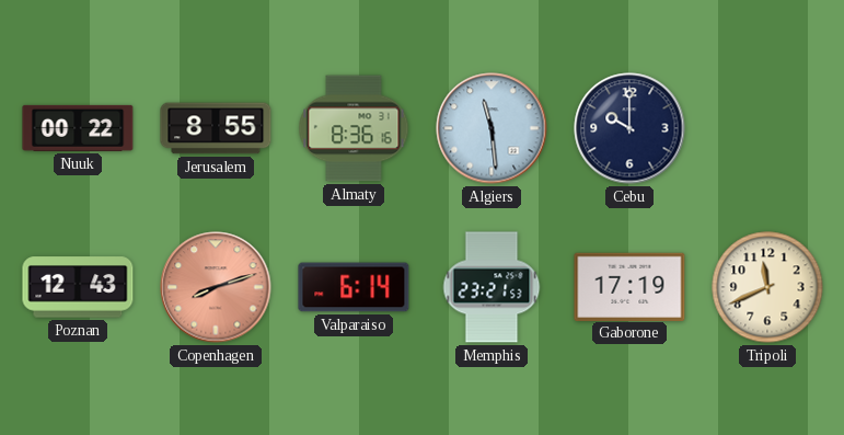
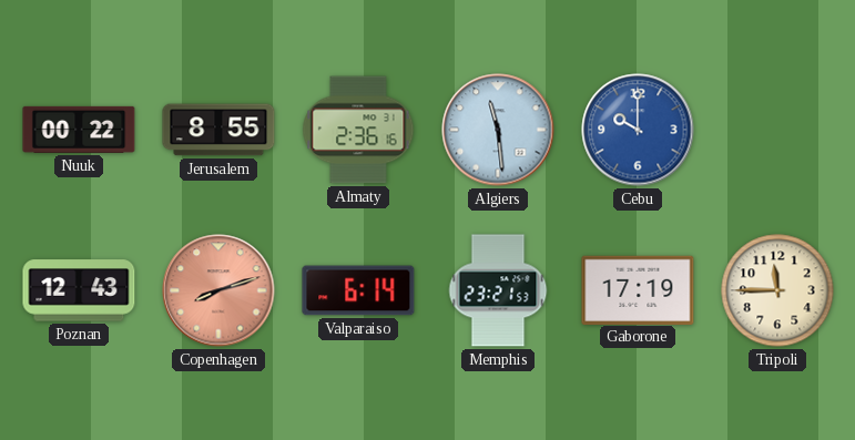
Almaty: 8:36 -> 2:36 (358, 130)
Cebu dial: navy -> blue (638, 130)
Tripoli: 11:41 -> 11:45 (777, 290)
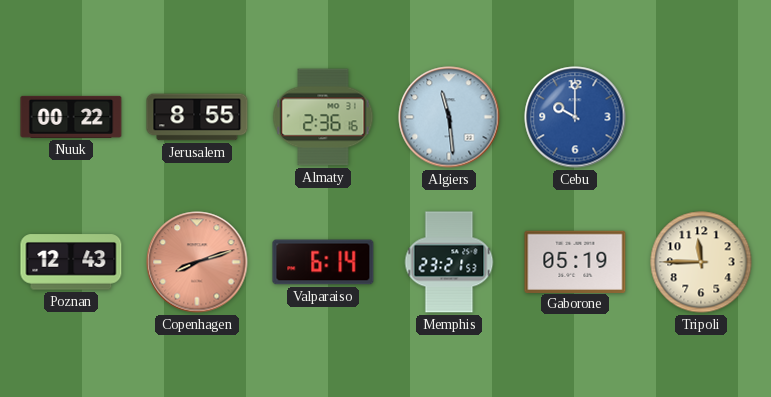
Gaborone: 17:19 -> 05:19 (575, 261)
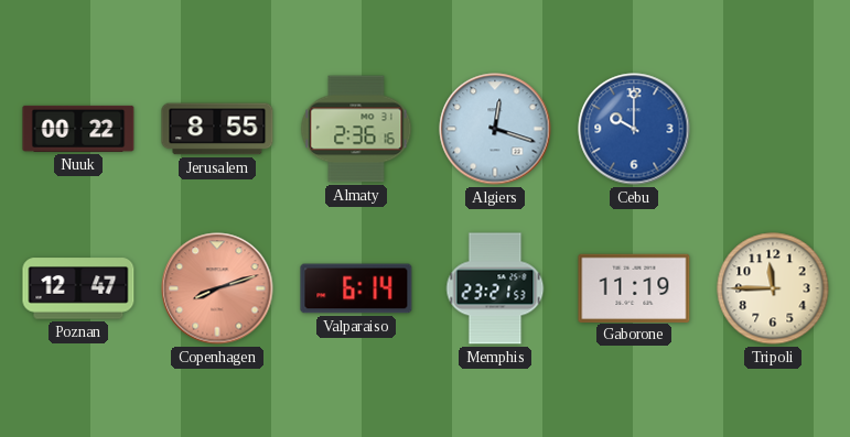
Algiers: 11:29 -> 12:18 (495, 129)
Poznan: 12:43 -> 12:47 (78, 288)
Gaborone: 05:19 -> 11:19 (634, 287)
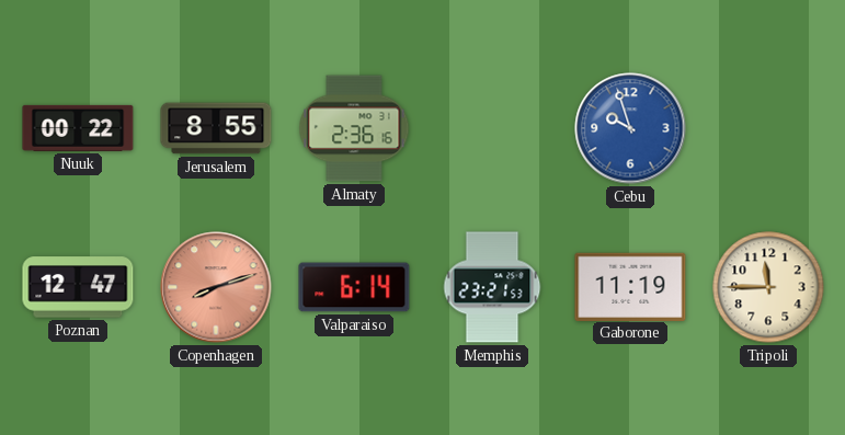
Algiers: 12:18 -> none (495, 129)
Cebu: 10:00 -> 9:57 (630, 128)
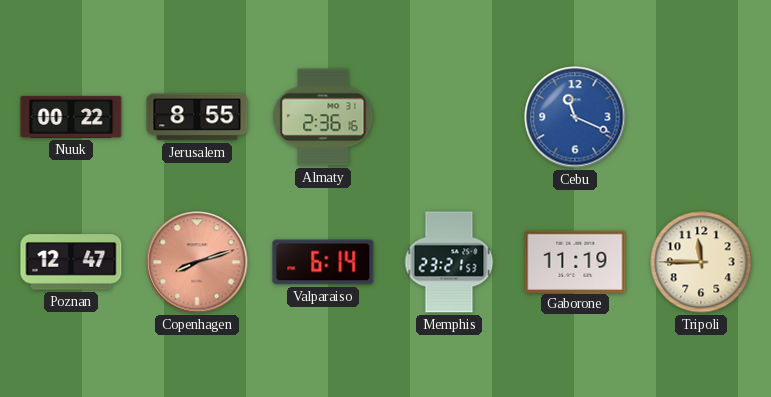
Cebu: 9:57 -> 11:19 (575, 117)
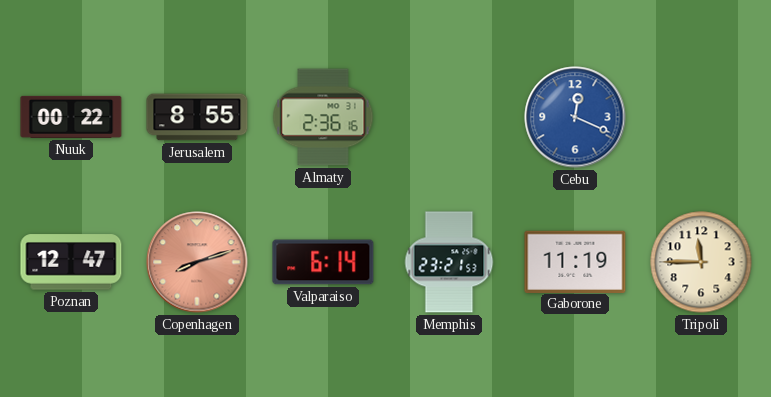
Cebu: 11:19 -> 12:19 (575, 117)
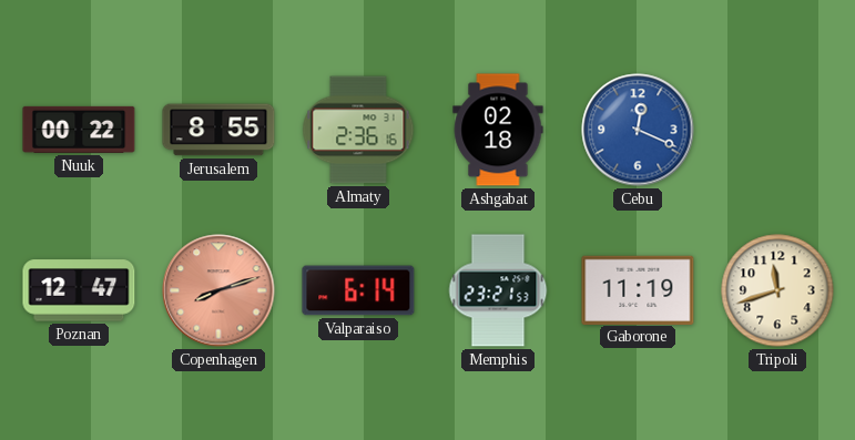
Ashgabat: none -> 02:18 (498, 130)
Tripoli: 11:45 -> 11:42 (777, 290)
